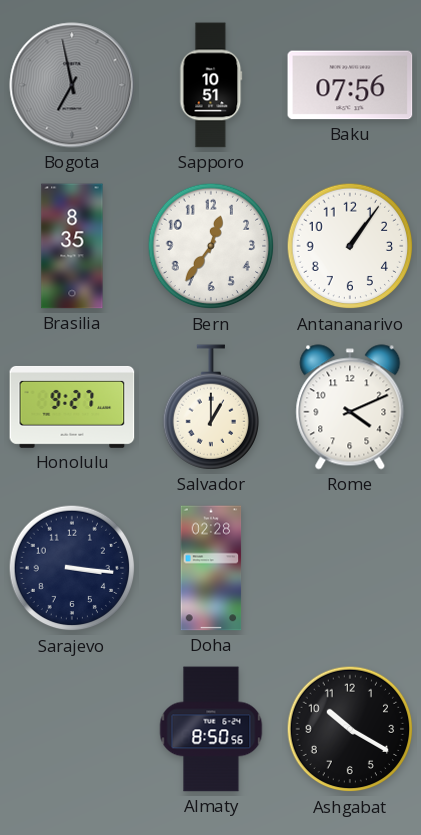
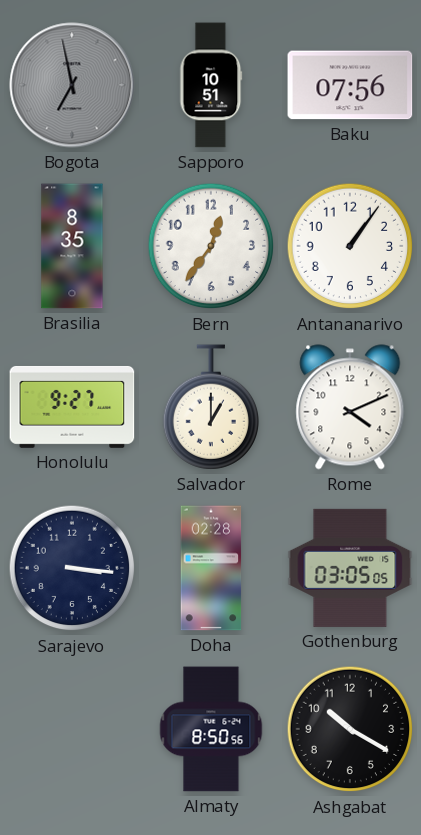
Gothenburg: none -> 03:05 (350, 568)
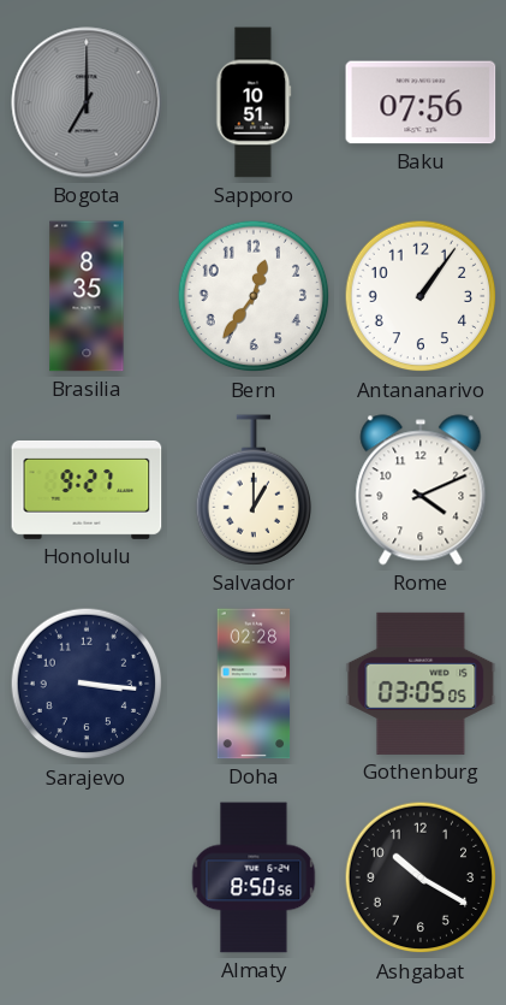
Bogota: 6:58 -> 7:00 (87, 102)
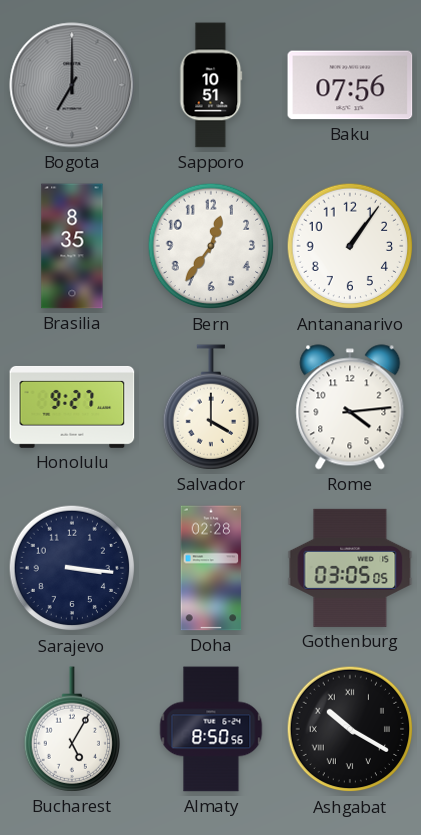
Salvador: 1:00 -> 4:00 (210, 407)
Rome: 4:11 -> 4:14 (350, 407)
Bucharest: none -> 5:05 (71, 729)
Ashgabat numerals: Arabic -> Roman (350, 729)
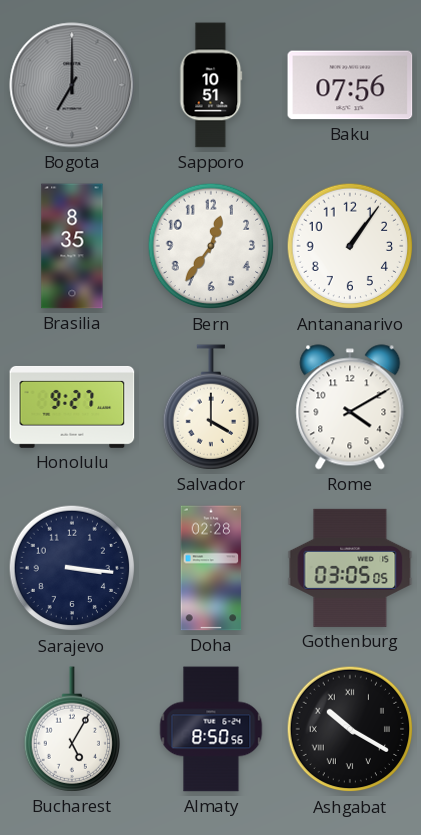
Rome: 4:14 -> 4:10 (350, 407)
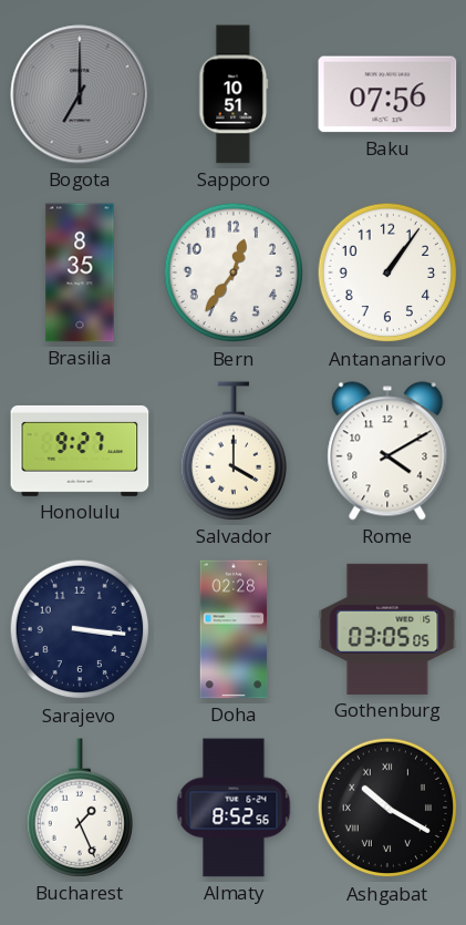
Bucharest: 5:05 -> 1:26 (79, 808)
Almaty: 8:50 -> 8:52 (234, 808)
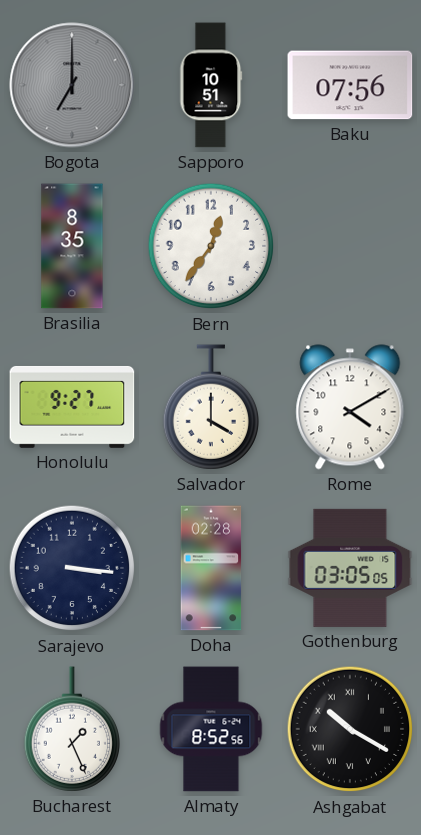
Antananarivo: 1:06 -> none (387, 273)
